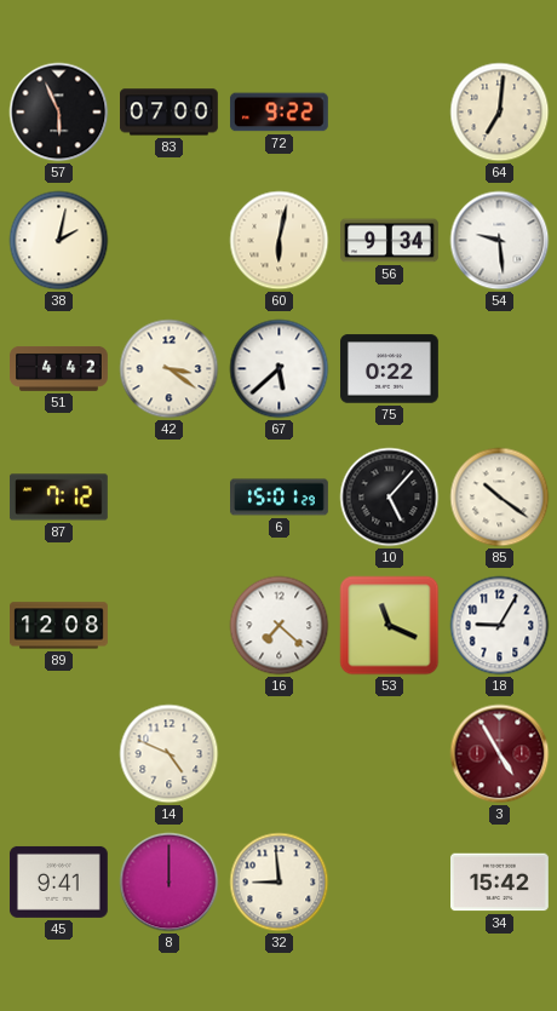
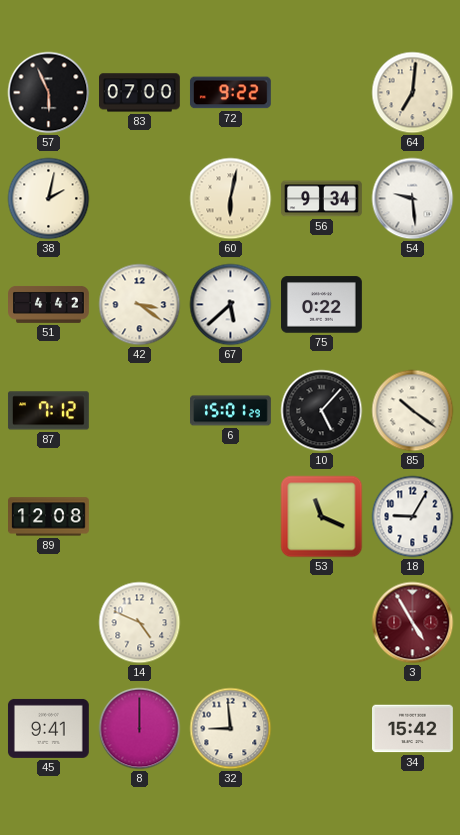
16: 7:22 -> none (280, 626)
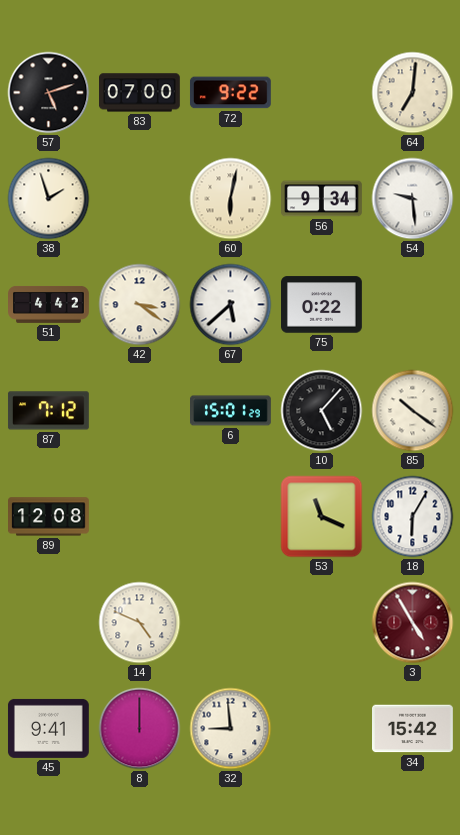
57: 5:56 -> 5:12 (49, 93)
38: 2:02 -> 1:57 (49, 199)
18: 9:05 -> 6:05 (413, 517)
